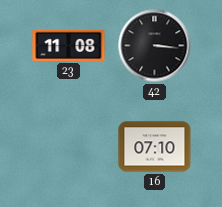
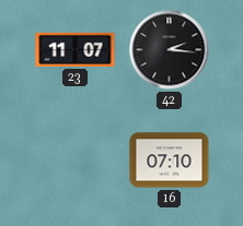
23: 11:08 -> 11:07 (76, 49)
42: 3:16 -> 2:16 (170, 50)
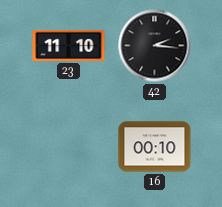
23: 11:07 -> 11:10 (69, 45)
16: 07:10 -> 00:10 (155, 147)
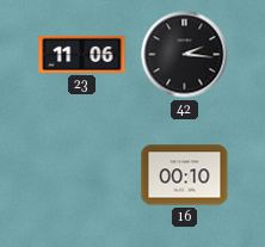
23: 11:10 -> 11:06 (82, 54)
